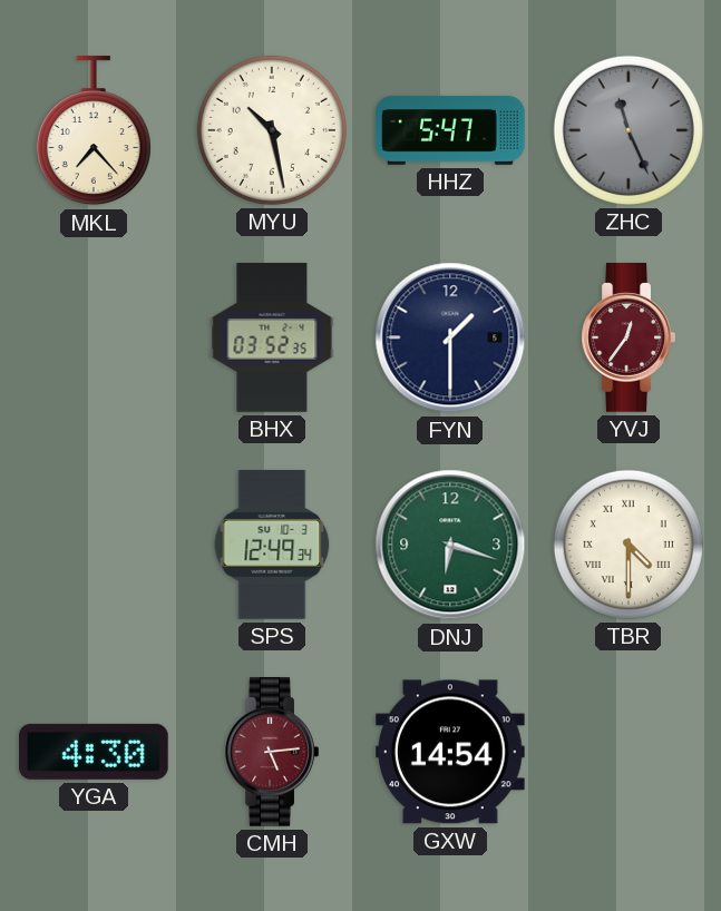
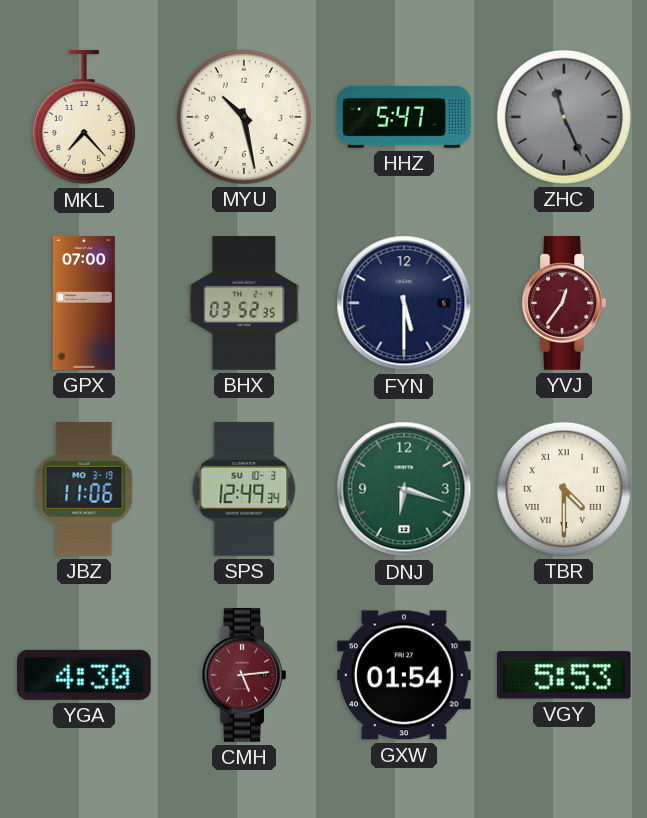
GPX: none -> 07:00 (84, 303)
FYN: 1:30 -> 5:30 (404, 303)
JBZ: none -> 11:06 (84, 490)
GXW: 14:54 -> 01:54 (405, 675)
VGY: none -> 5:53 (564, 675)
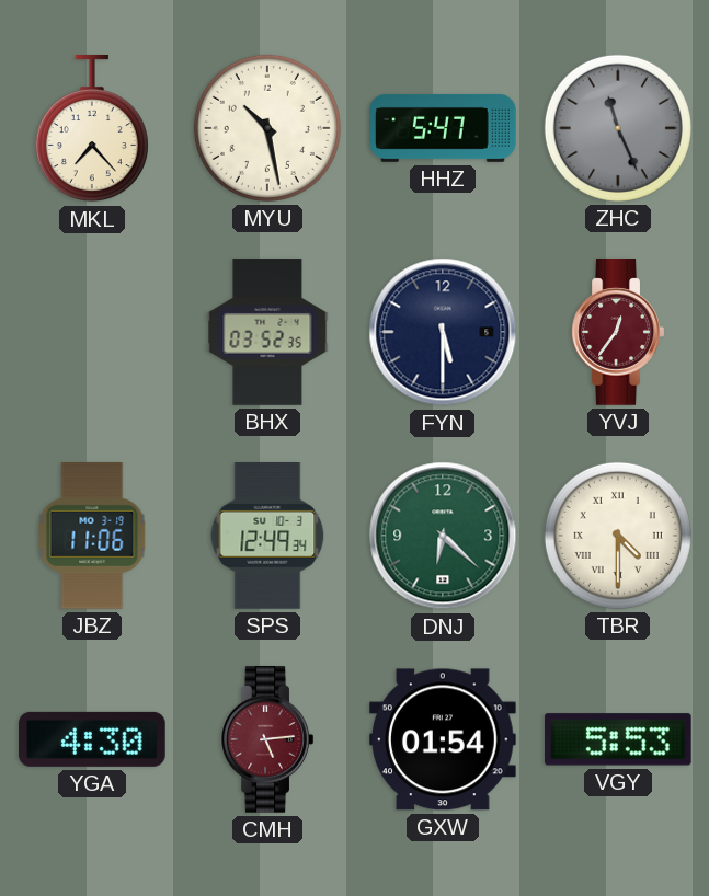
GPX: 07:00 -> none (84, 303)
DNJ: 6:18 -> 6:22 (443, 536)
